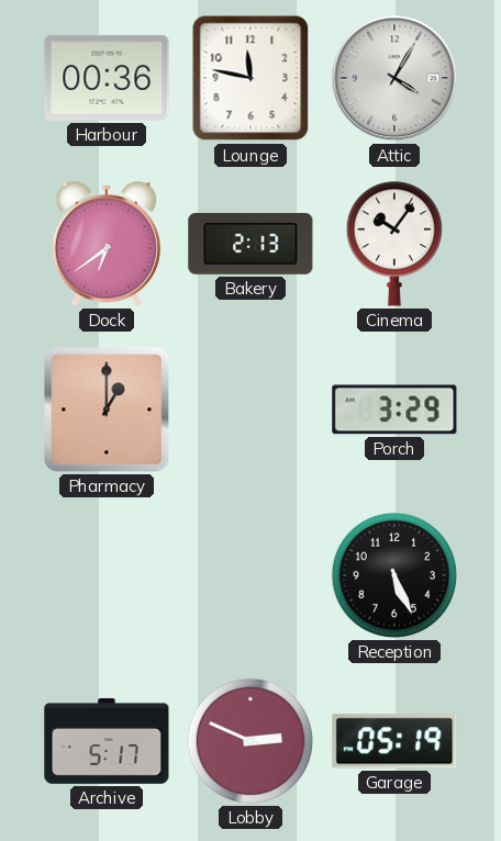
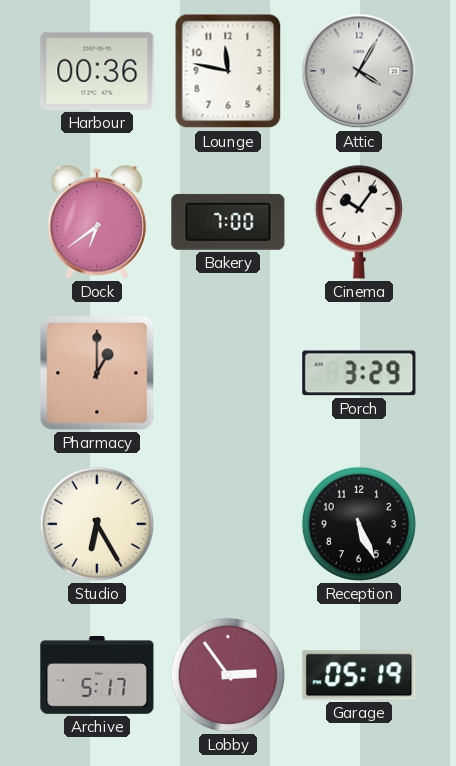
Bakery: 2:13 -> 7:00 (228, 222)
Studio: none -> 6:25 (97, 524)
Lobby: 2:49 -> 2:54 (228, 675)
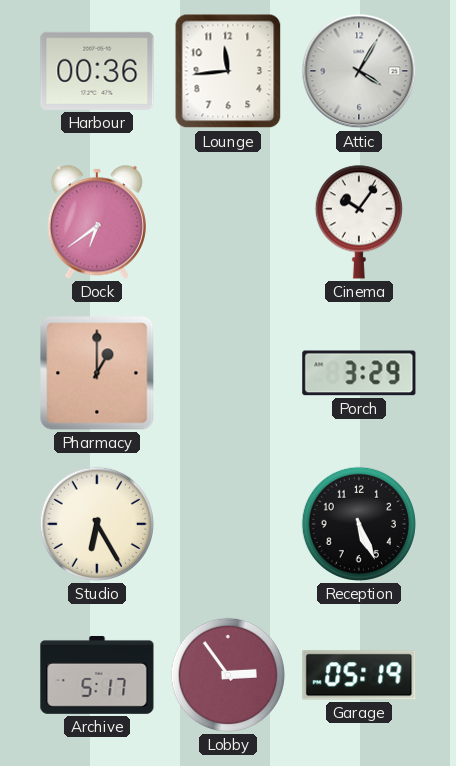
Lounge: 11:47 -> 11:44 (228, 71)
Bakery: 7:00 -> none (228, 222)
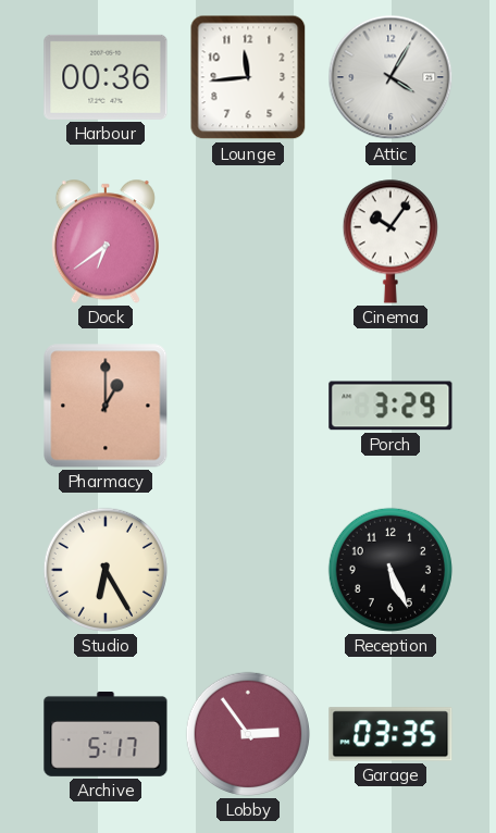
Garage: 05:19 -> 03:35 (390, 734)
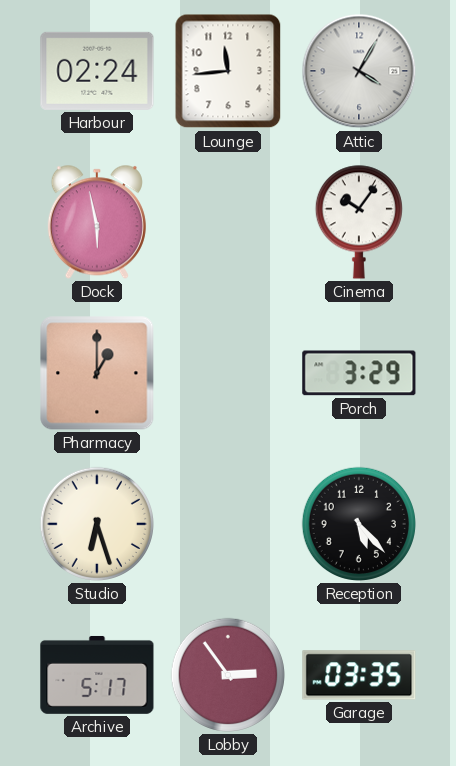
Harbour: 00:36 -> 02:24 (97, 71)
Dock: 6:39 -> 5:58 (97, 222)
Studio: 6:25 -> 6:27 (97, 524)
Reception: 5:26 -> 5:23 (359, 524)
